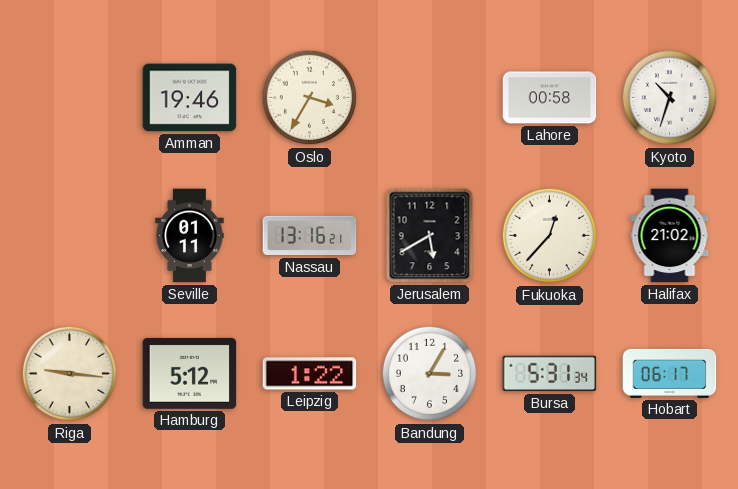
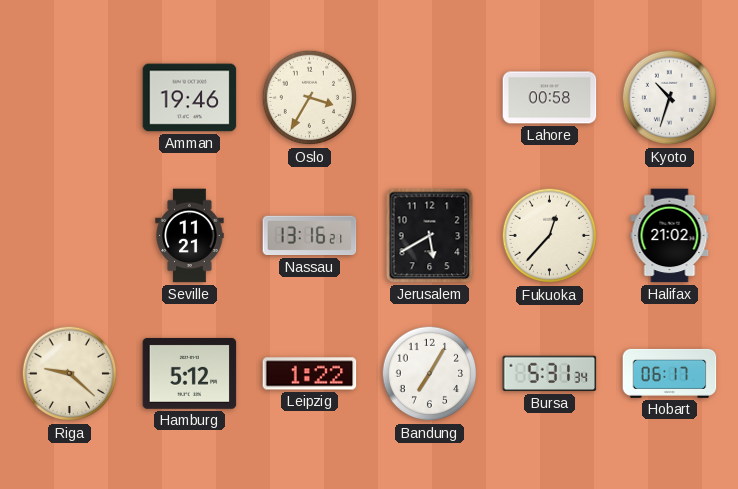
Seville: 01:11 -> 11:21 (190, 236)
Riga: 9:16 -> 9:22 (70, 374)
Bandung: 3:05 -> 7:05 (430, 374)
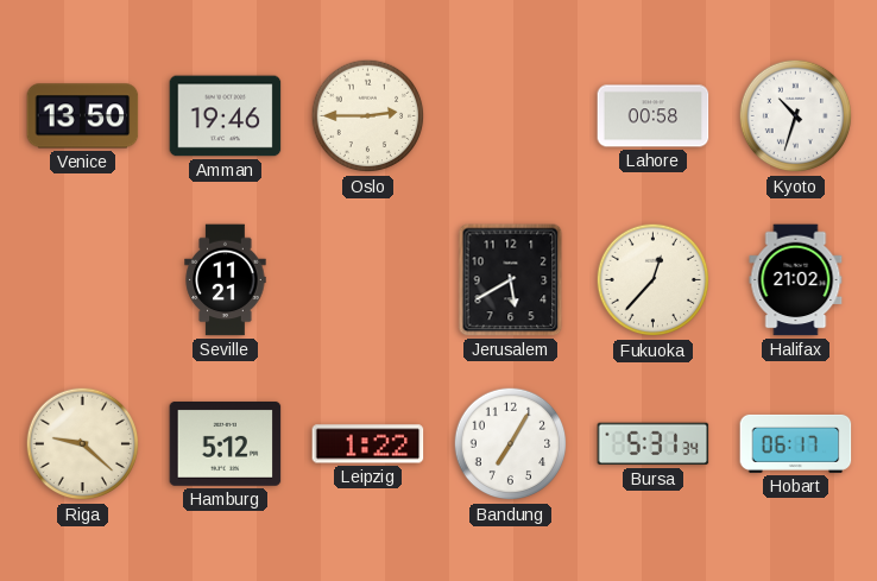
Venice: none -> 13:50 (83, 116)
Oslo: 3:35 -> 2:45 (368, 116)
Nassau: 13:16 -> none (310, 236)
